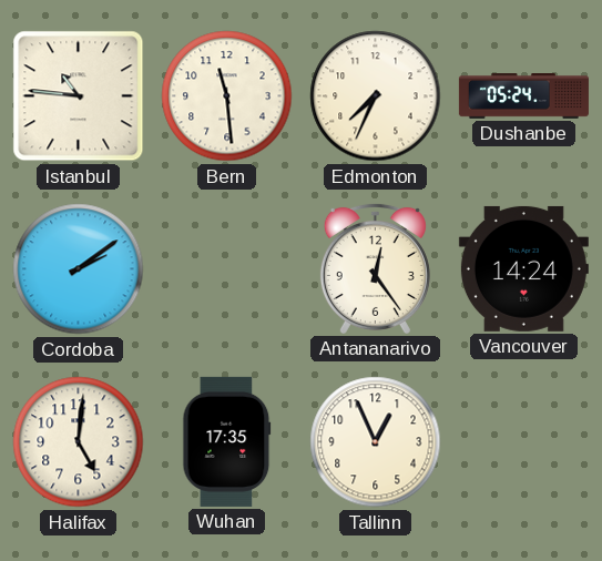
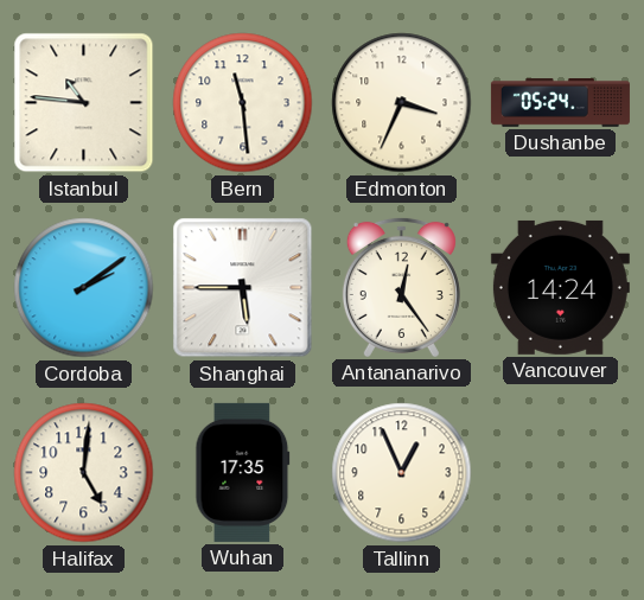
Edmonton: 7:34 -> 3:34 (402, 103)
Shanghai: none -> 5:45 (243, 288)
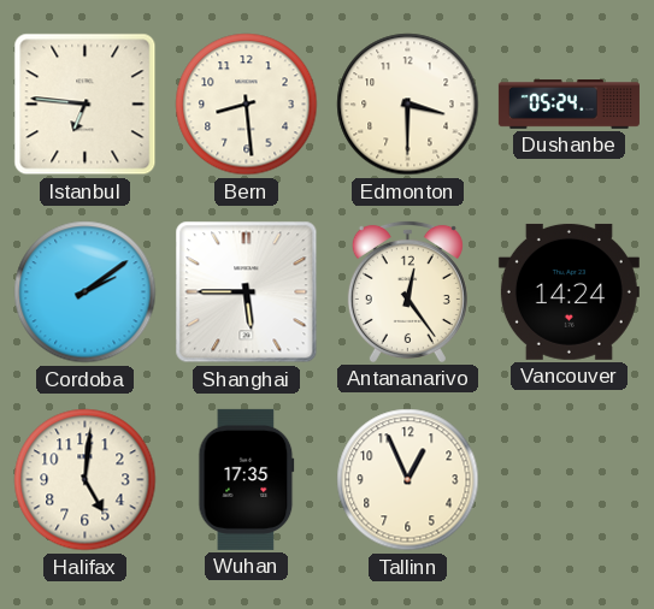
Istanbul: 10:46 -> 6:46 (86, 105)
Bern: 11:29 -> 8:29 (247, 105)
Edmonton: 3:34 -> 3:30 (408, 105)
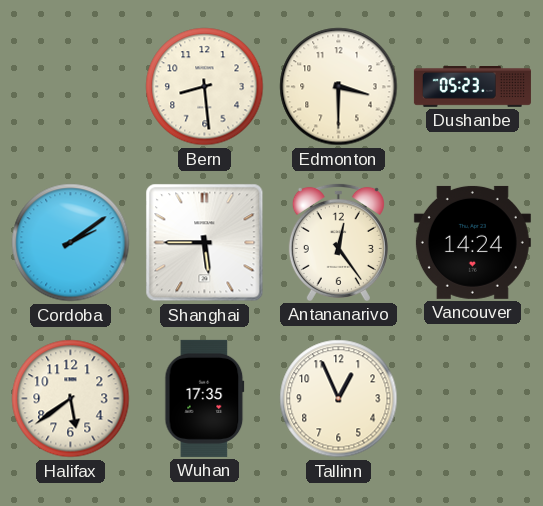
Istanbul: 6:46 -> none (86, 105)
Dushanbe: 05:24 -> 05:23 (472, 87)
Halifax: 5:01 -> 5:39 (71, 399)
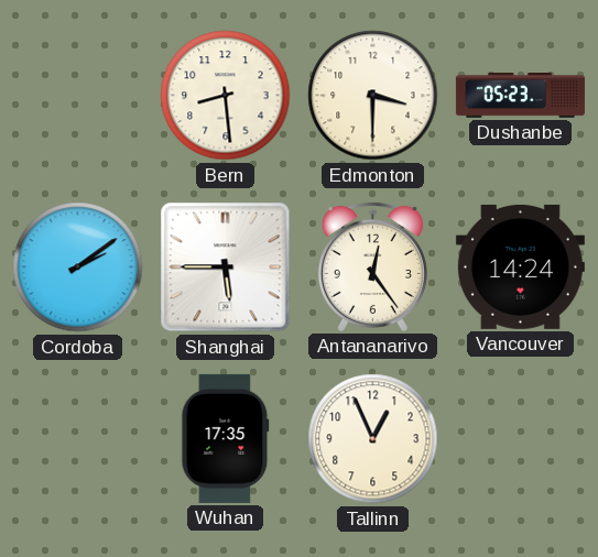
Halifax: 5:39 -> none (71, 399)
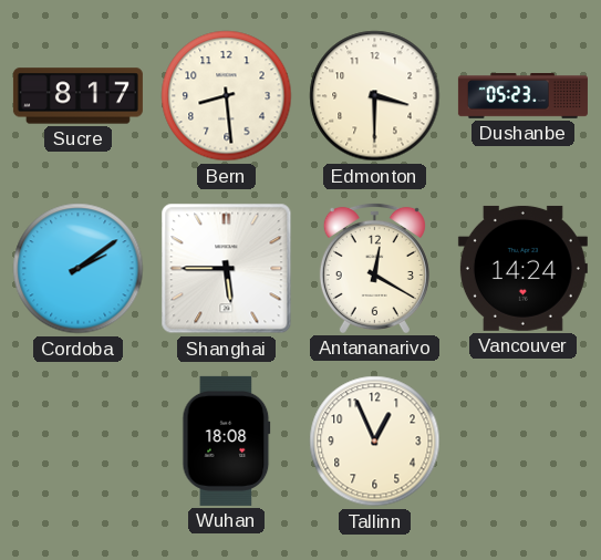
Sucre: none -> 8:17 (77, 96)
Antananarivo: 12:24 -> 12:20 (374, 268)
Wuhan: 17:35 -> 18:08 (227, 440)
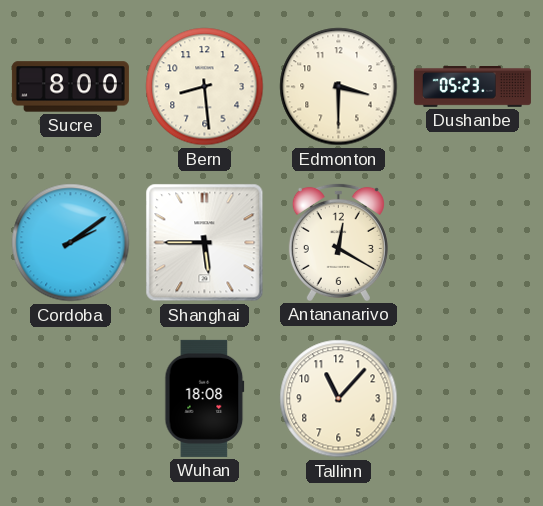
Sucre: 8:17 -> 8:00 (70, 87)
Vancouver: 14:24 -> none (522, 268)
Tallinn: 12:56 -> 11:07 (339, 399)
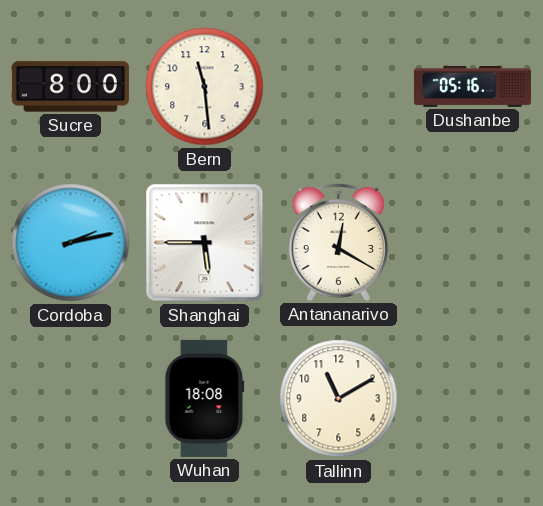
Bern: 8:29 -> 11:29 (205, 87)
Edmonton: 3:30 -> none (339, 87)
Dushanbe: 05:23 -> 05:16 (472, 87)
Cordoba: 2:09 -> 2:13 (71, 243)
Tallinn: 11:07 -> 11:10 (339, 399)
